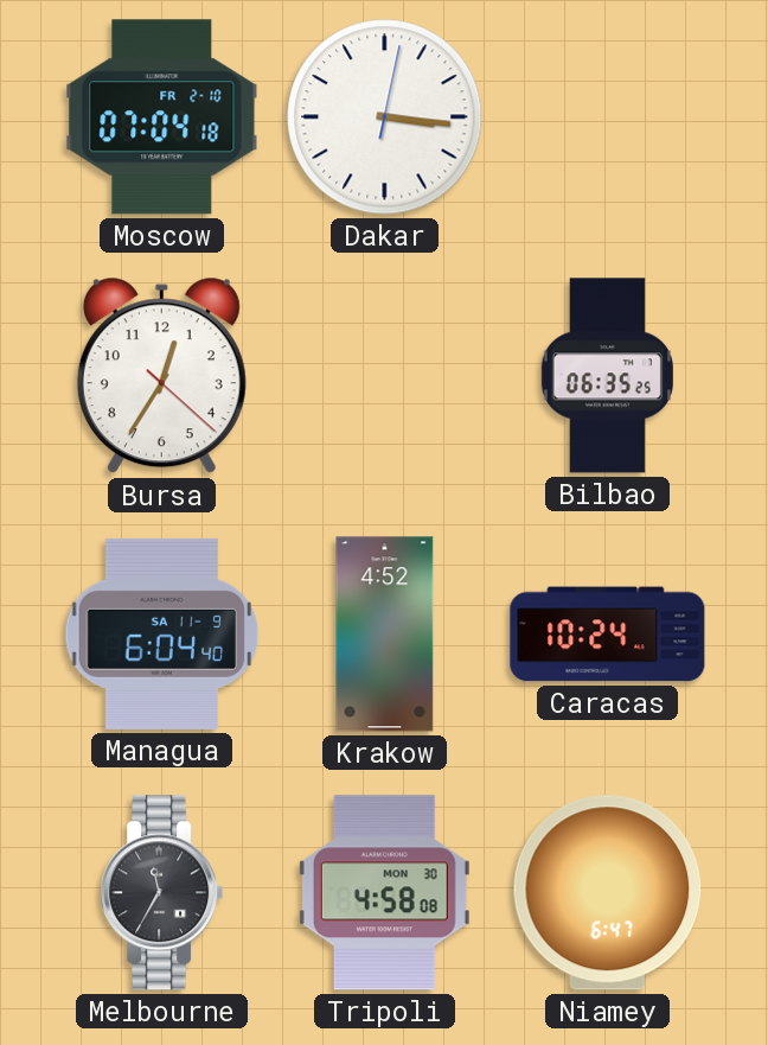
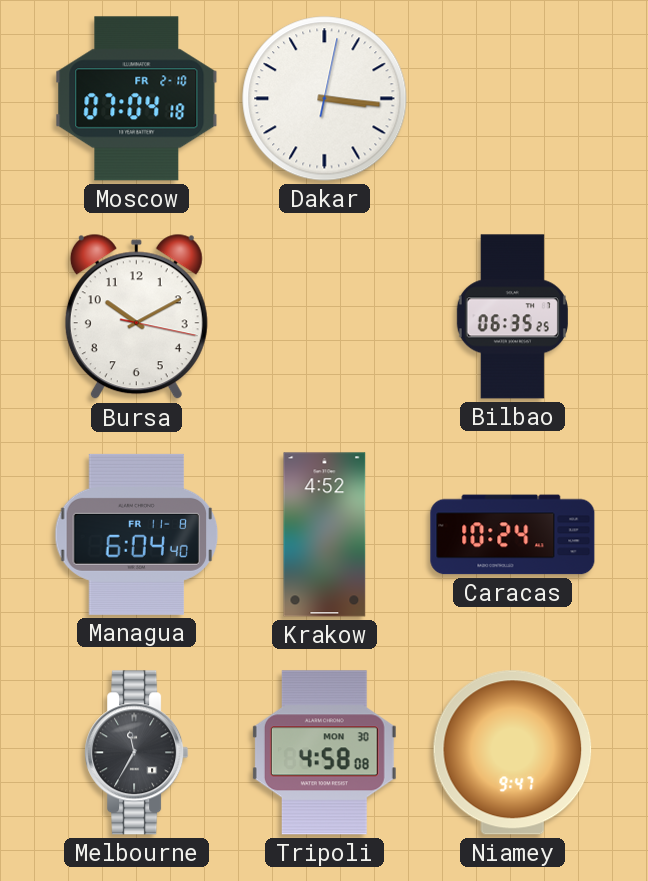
Bursa: 12:35 -> 10:10 (136, 317)
Managua date: SA 11-9 -> FR 11-8 (137, 534)
Niamey: 6:47 -> 9:47 (513, 753)
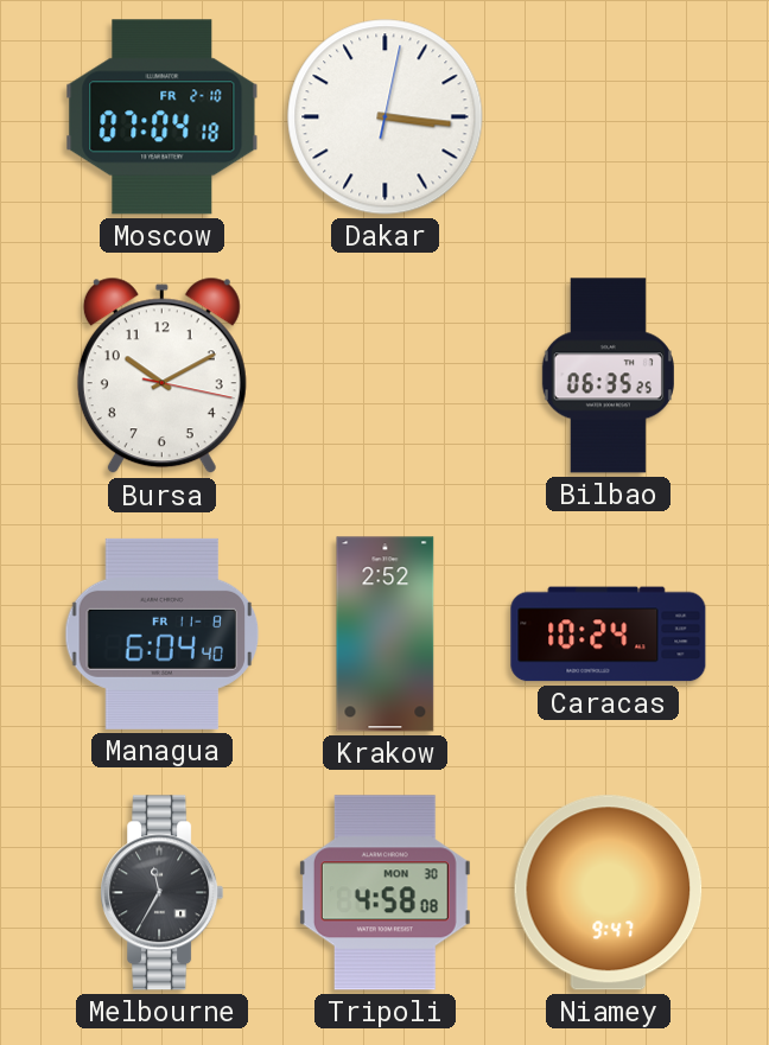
Krakow: 4:52 -> 2:52 (386, 635)
